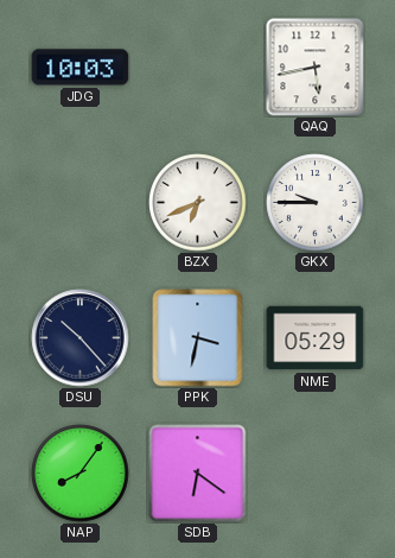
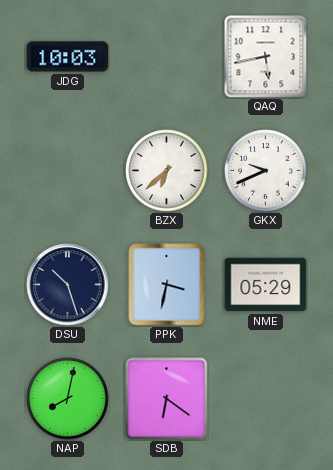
BZX: 6:41 -> 6:38 (167, 171)
GKX: 9:45 -> 9:41 (266, 171)
DSU: 10:23 -> 10:27 (68, 285)
NAP: 8:06 -> 8:02 (68, 399)
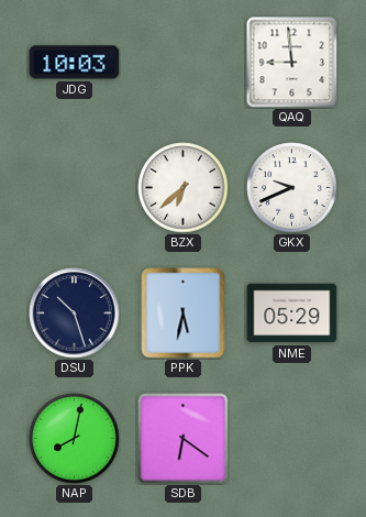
QAQ: 5:43 -> 8:59 (292, 63)
PPK: 3:32 -> 5:32 (184, 313)
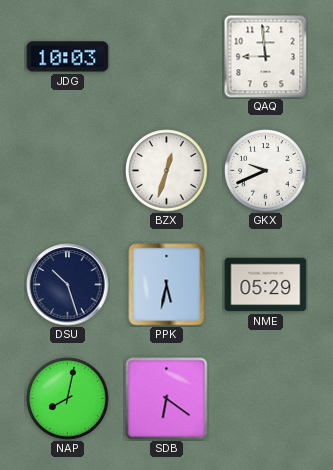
BZX: 6:38 -> 12:33 (167, 171)
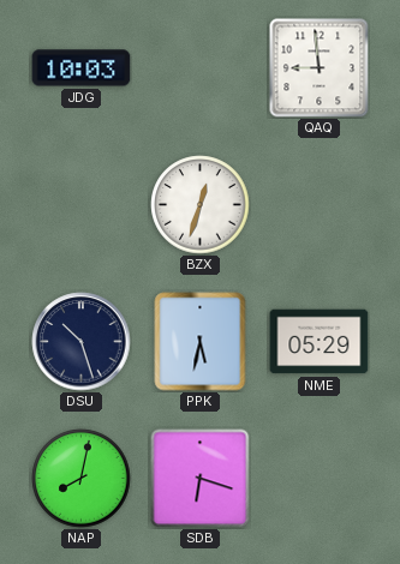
GKX: 9:41 -> none (266, 171)
SDB: 6:21 -> 6:18 (201, 479)
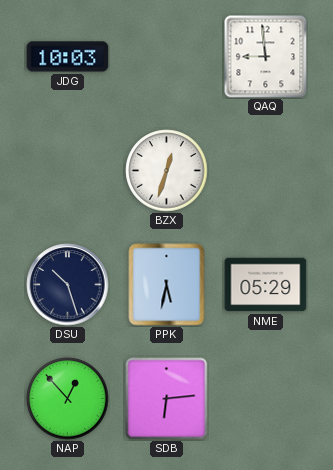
NAP: 8:02 -> 12:53 (68, 399)
SDB: 6:18 -> 6:14 (167, 399)
